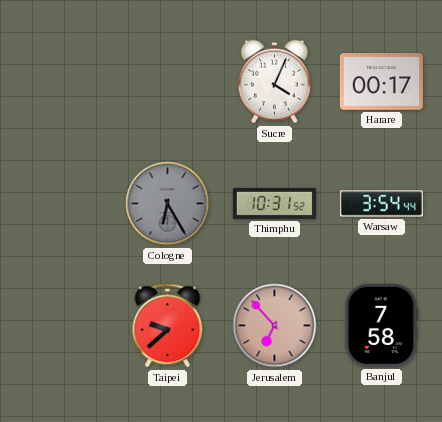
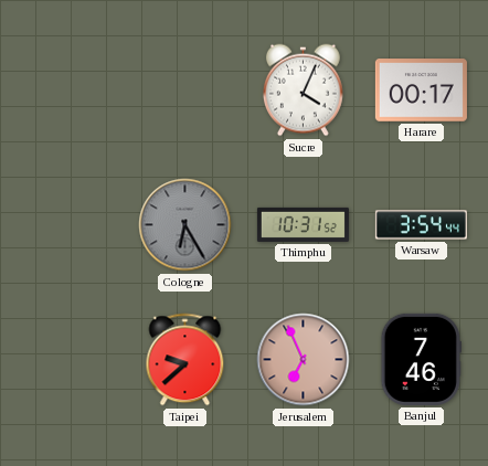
Jerusalem: 6:53 -> 6:56 (304, 360)
Banjul: 7:58 -> 7:46 (421, 359)
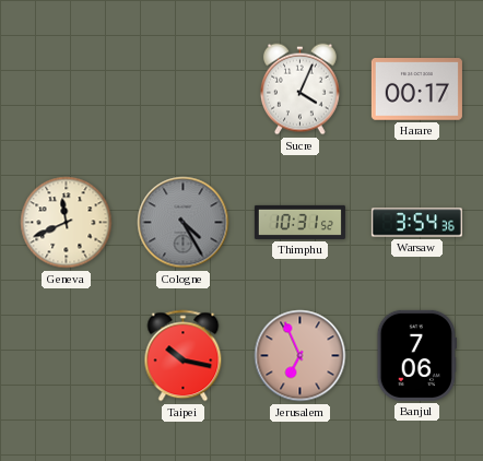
Geneva: none -> 11:41 (67, 223)
Cologne: 6:25 -> 4:25 (184, 223)
Warsaw: 3:54:44 -> 3:54:36 (416, 223)
Taipei: 9:38 -> 10:17 (184, 356)
Banjul: 7:46 -> 7:06 (416, 355)
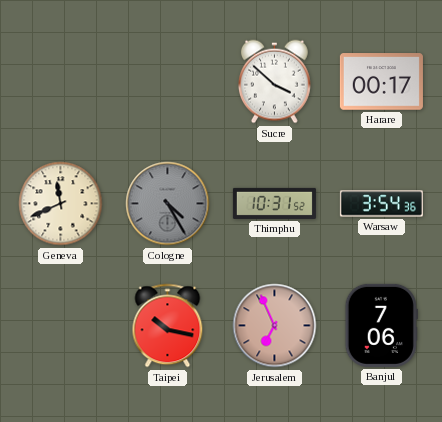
Sucre: 4:04 -> 3:52 (274, 82)
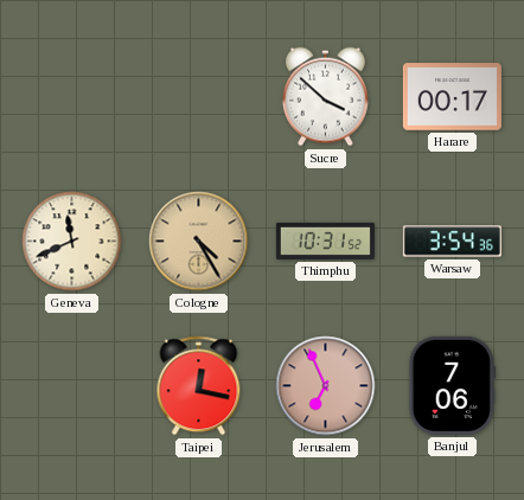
Cologne dial: grey -> champagne (199, 242)
Taipei: 10:17 -> 12:17 (199, 386)
